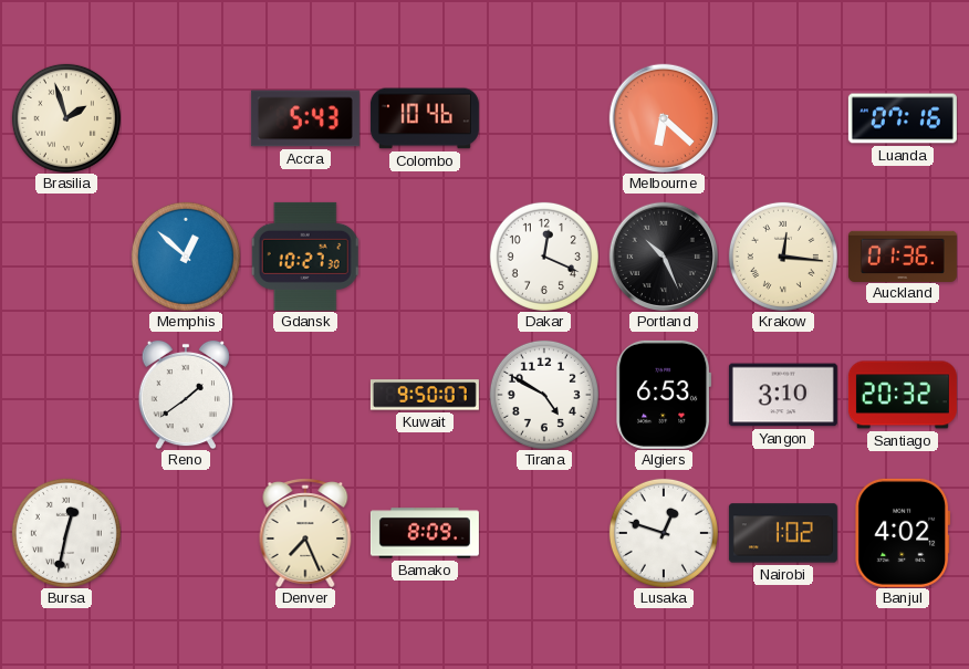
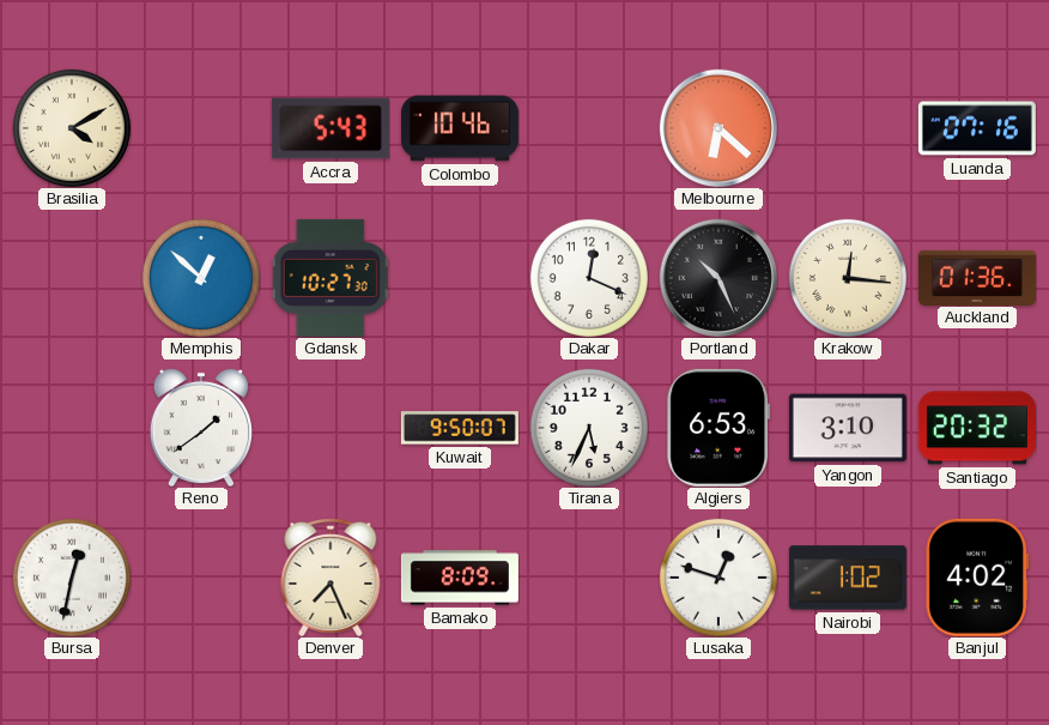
Brasilia: 1:57 -> 4:10 (72, 128)
Tirana: 4:50 -> 5:34 (589, 428)
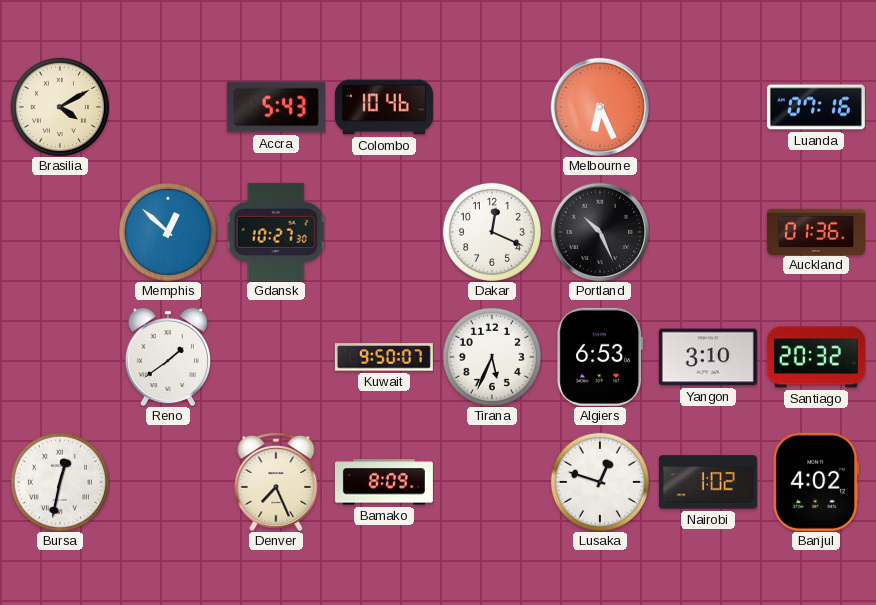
Melbourne: 6:22 -> 6:26 (600, 107)
Krakow: 12:16 -> none (848, 278)
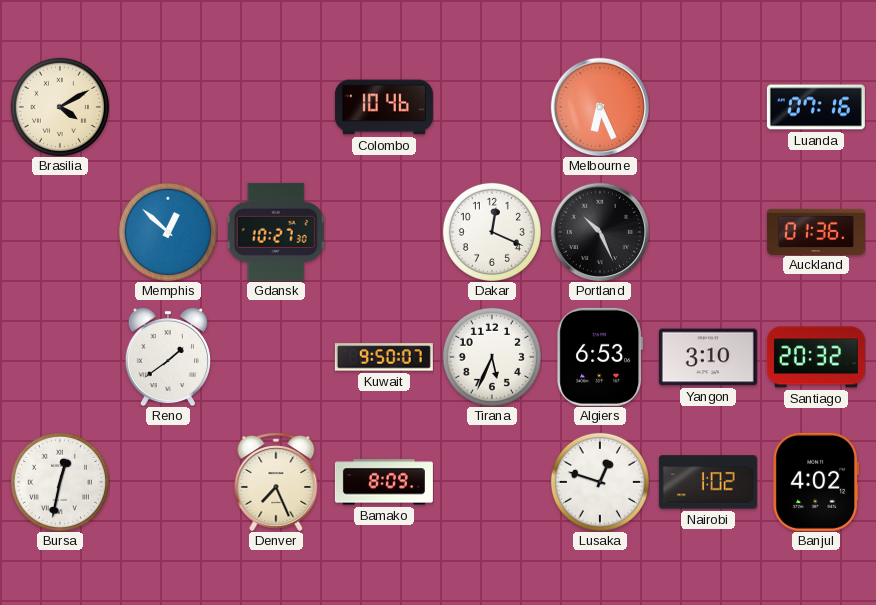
Accra: 5:43 -> none (276, 107)
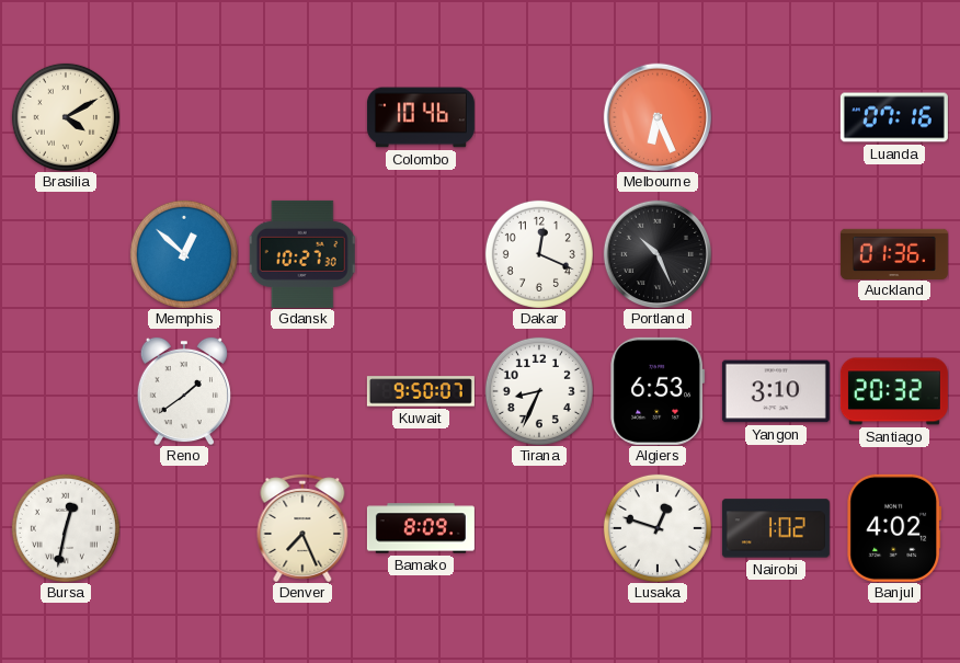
Tirana: 5:34 -> 8:34 (539, 391)
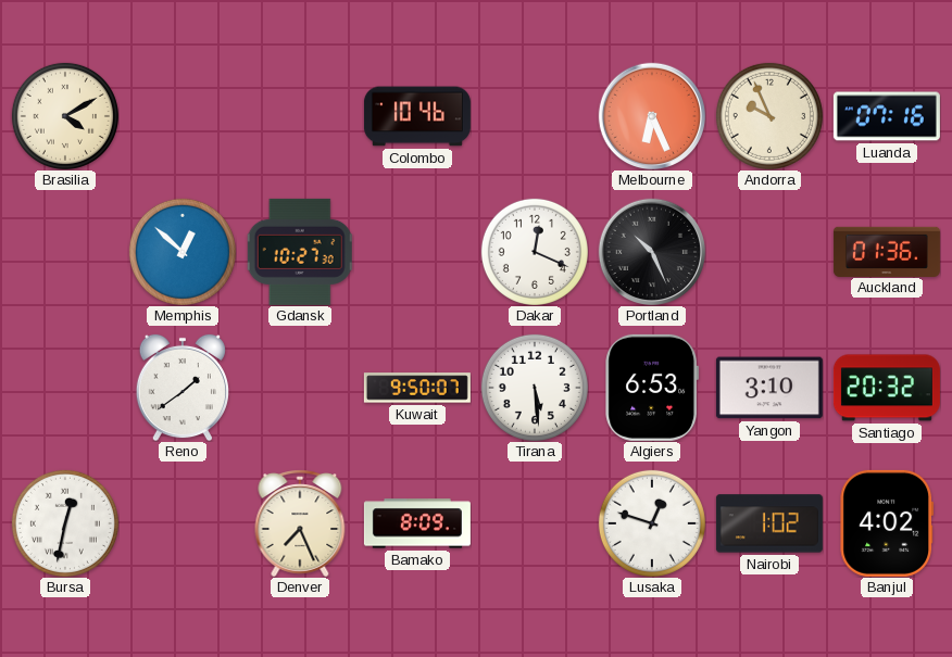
Andorra: none -> 9:56 (769, 116)
Tirana: 8:34 -> 5:29 (535, 388)
